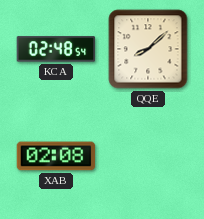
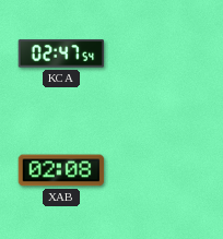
KCA: 02:48 -> 02:47 (61, 53)
QQE: 8:08 -> none (148, 49)
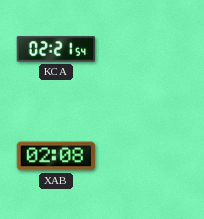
KCA: 02:47 -> 02:21 (56, 49)
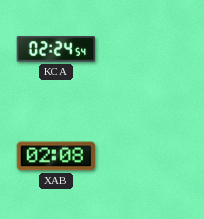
KCA: 02:21 -> 02:24 (56, 49)
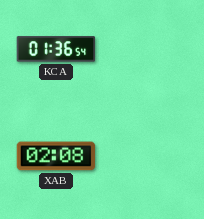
KCA: 02:24 -> 01:36 (56, 49)
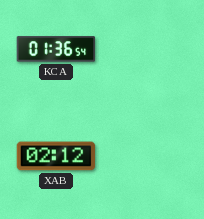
XAB: 02:08 -> 02:12 (56, 156)
